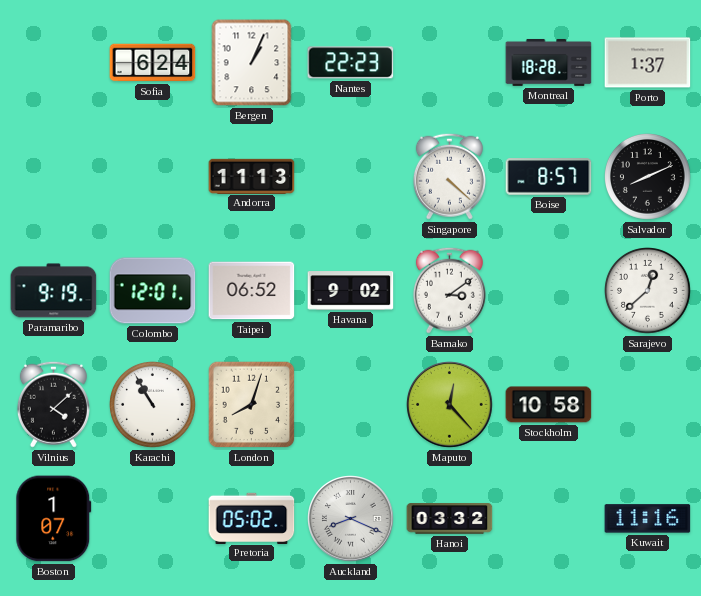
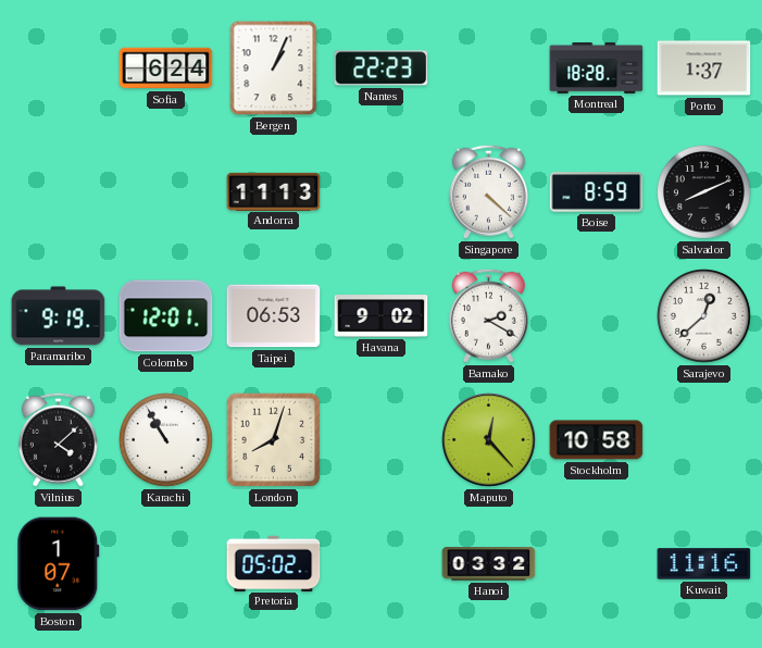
Boise: 8:57 -> 8:59 (597, 192)
Taipei: 06:52 -> 06:53 (274, 316)
Bamako: 3:09 -> 2:20 (488, 315)
Auckland: 8:19 -> none (351, 519)
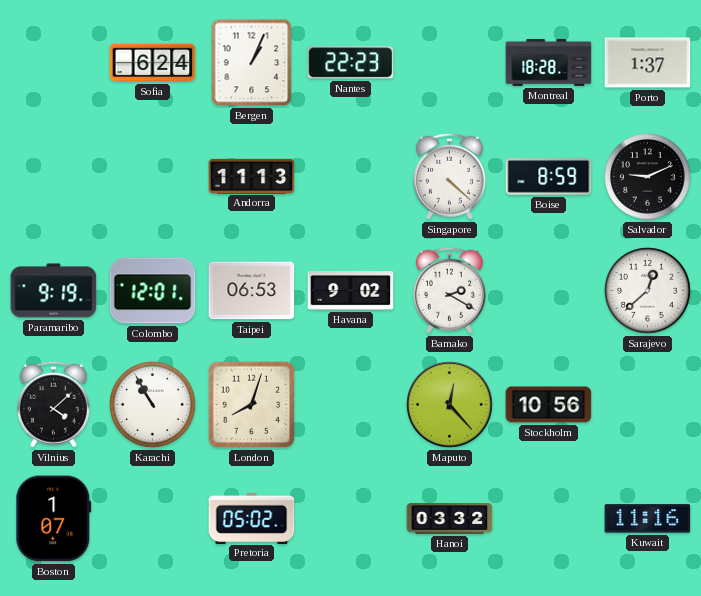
Salvador: 8:11 -> 9:11 (648, 177)
Stockholm: 10:58 -> 10:56 (549, 405)
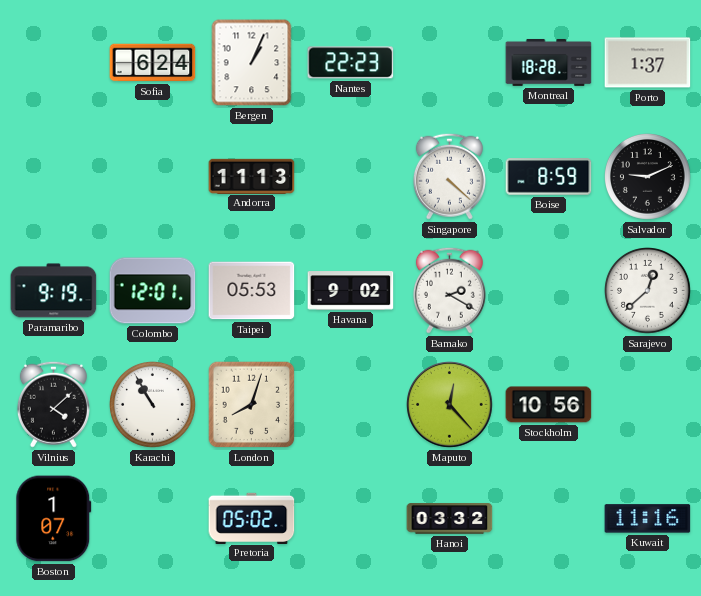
Taipei: 06:53 -> 05:53 (252, 291)
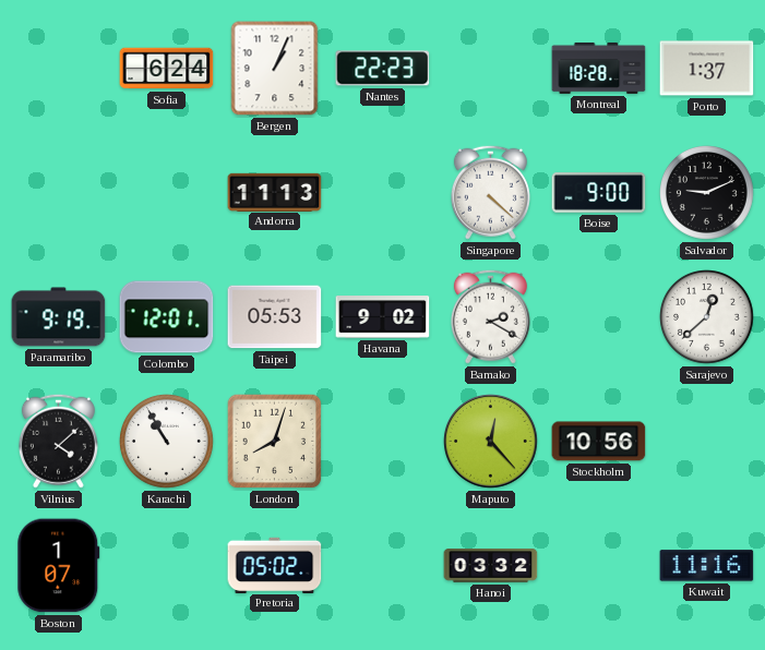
Boise: 8:59 -> 9:00 (599, 193)
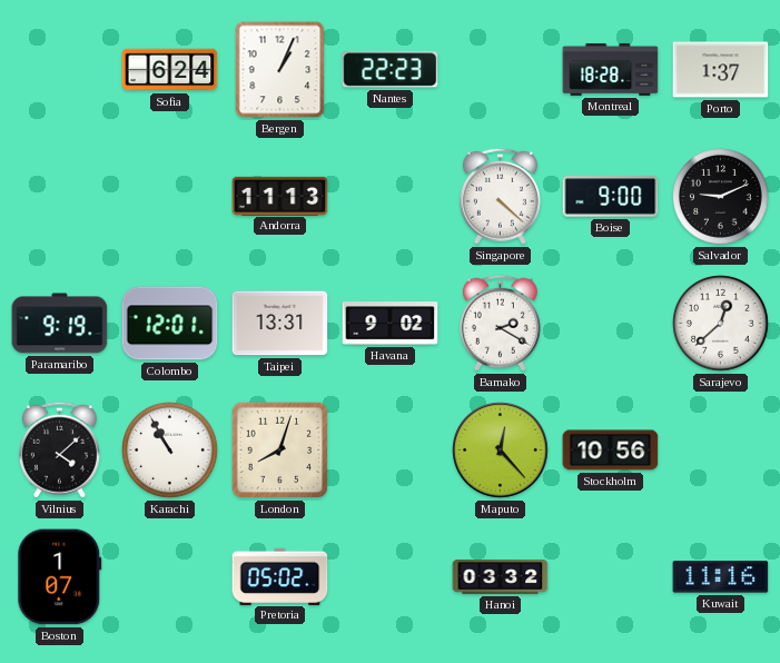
Taipei: 05:53 -> 13:31 (280, 324)
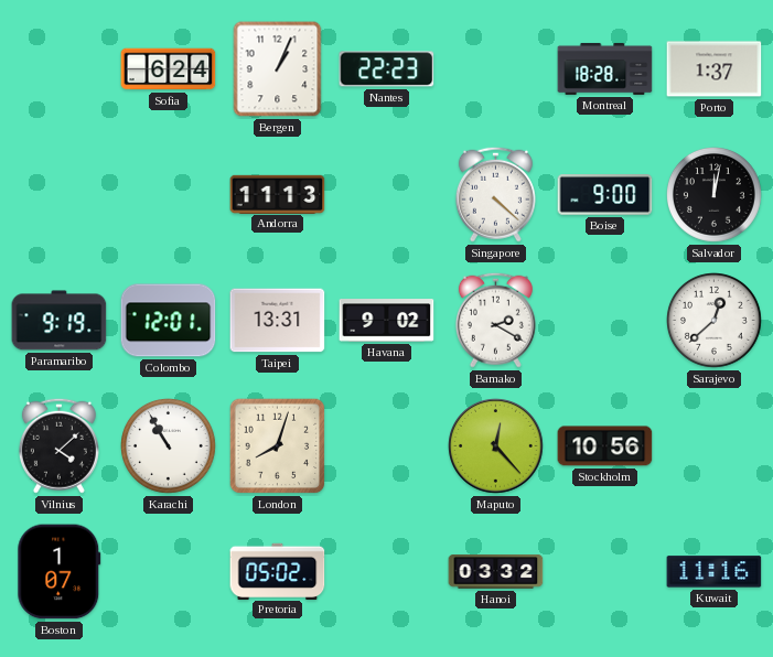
Salvador: 9:11 -> 12:02 (715, 195)
